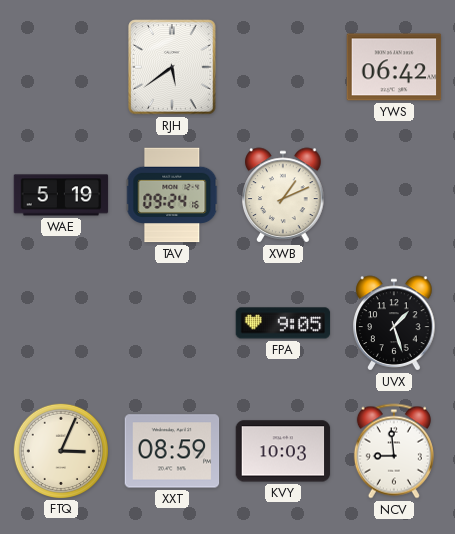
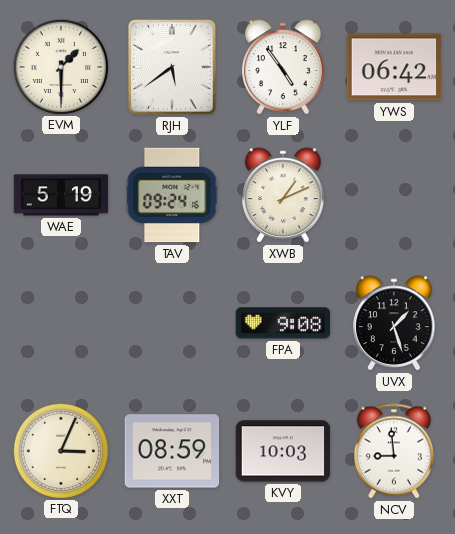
EVM: none -> 1:30 (60, 66)
YLF: none -> 4:54 (283, 67)
FPA: 9:05 -> 9:08 (283, 323)
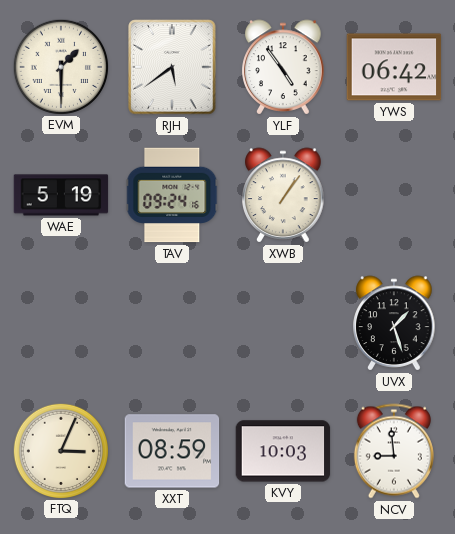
XWB: 1:11 -> 1:06 (283, 195)
FPA: 9:08 -> none (283, 323)
